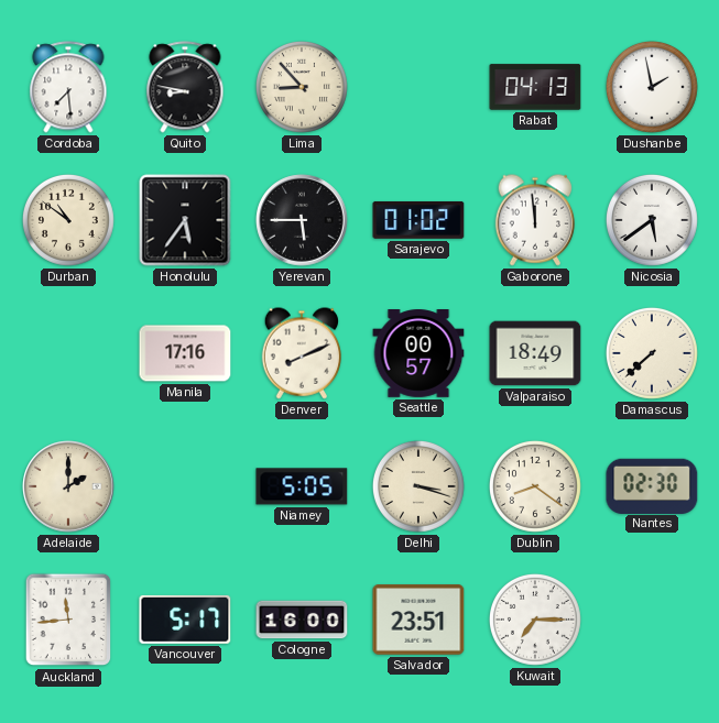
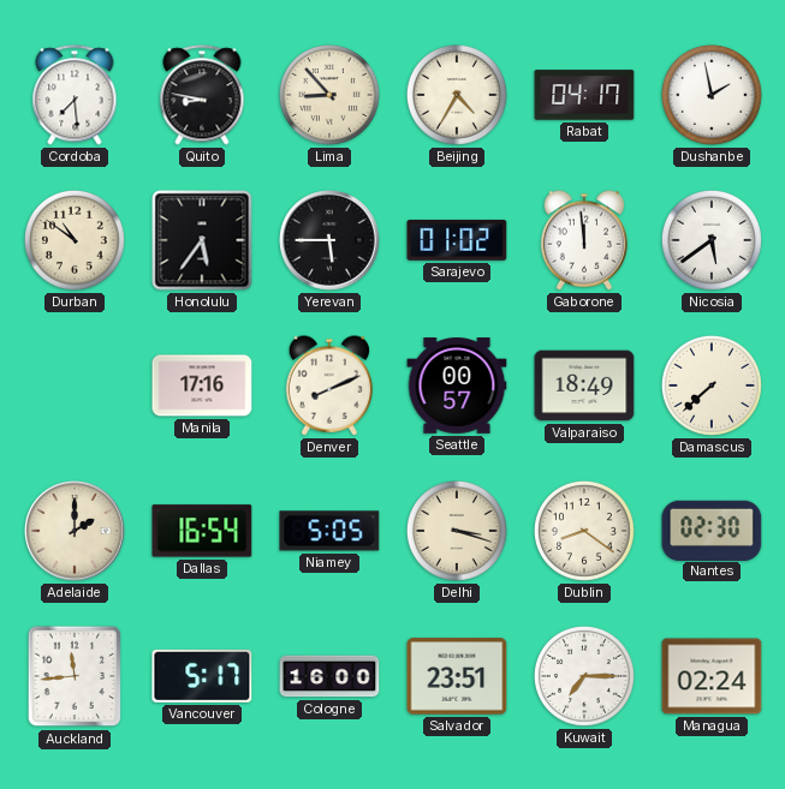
Beijing: none -> 4:35 (457, 95)
Rabat: 04:13 -> 04:17 (584, 95)
Dallas: none -> 16:54 (202, 531)
Managua: none -> 02:24 (712, 676)
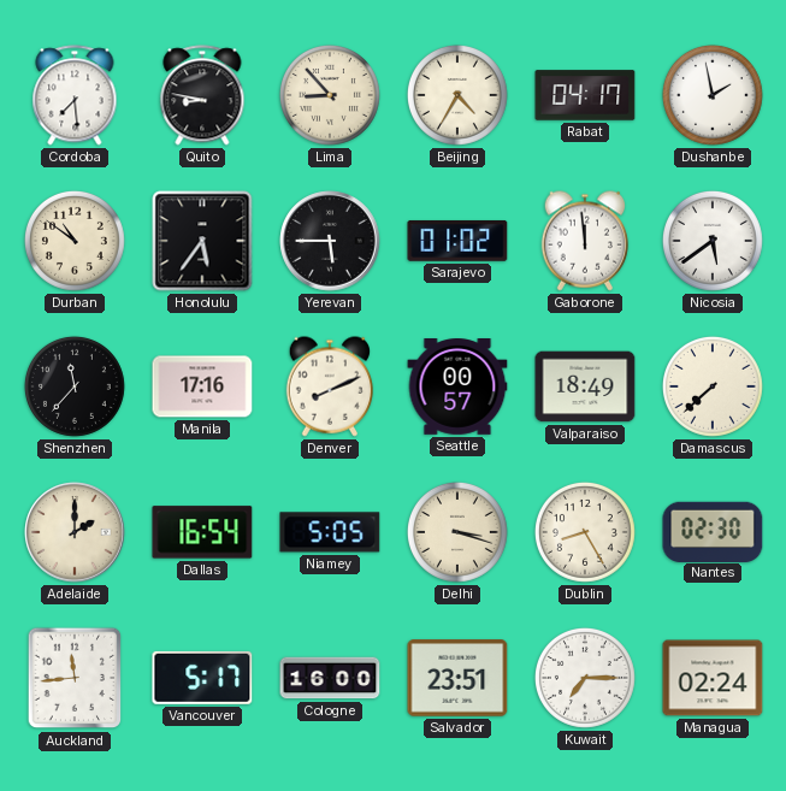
Shenzhen: none -> 11:37 (75, 386)
Dublin: 8:21 -> 8:25 (585, 532)
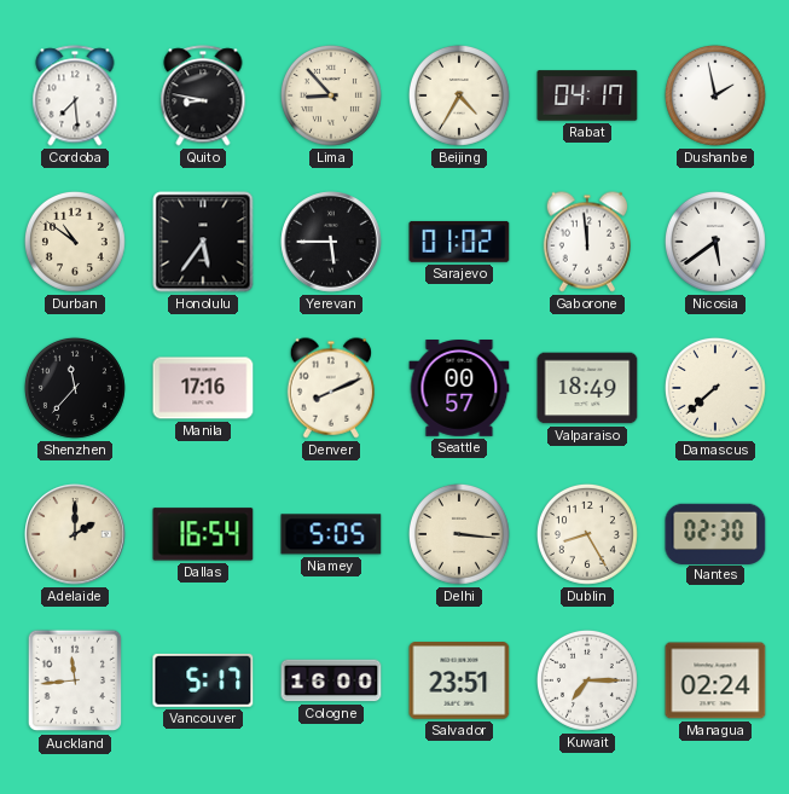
Delhi: 3:18 -> 3:16 (459, 534)
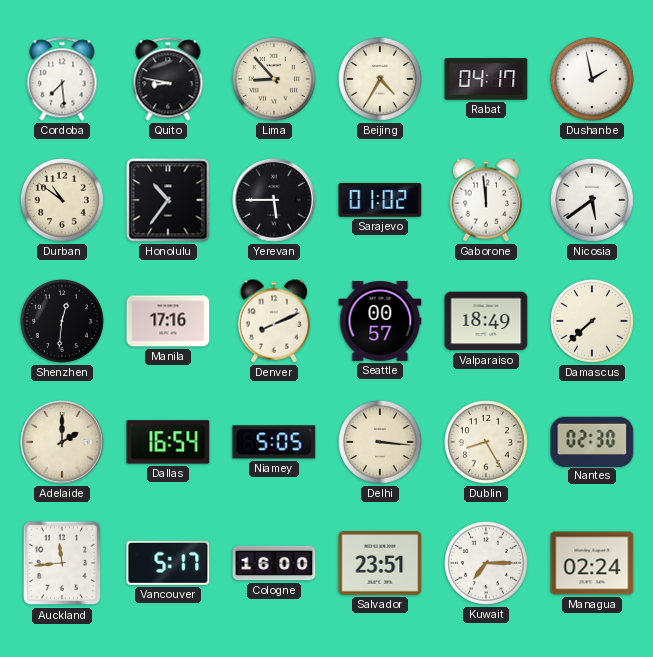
Honolulu: 5:36 -> 10:36 (168, 200)
Shenzhen: 11:37 -> 12:31 (62, 321)
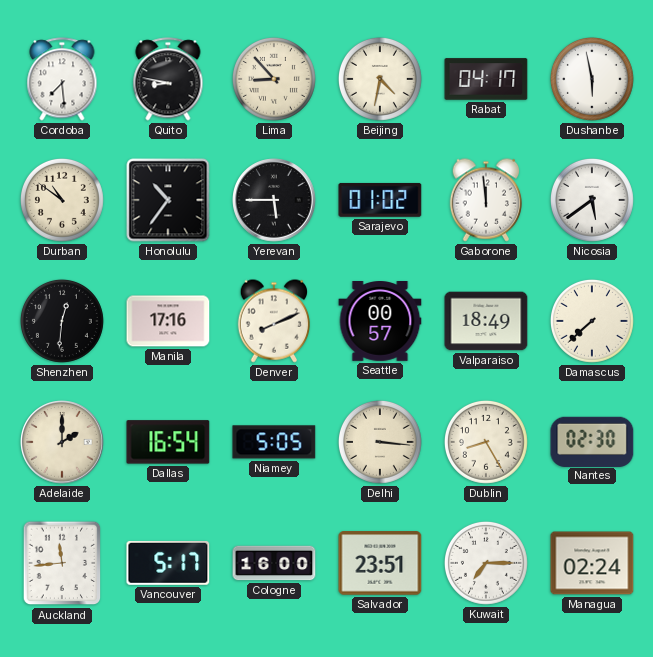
Beijing: 4:35 -> 4:32 (380, 79)
Dushanbe: 1:58 -> 5:58 (592, 79)
